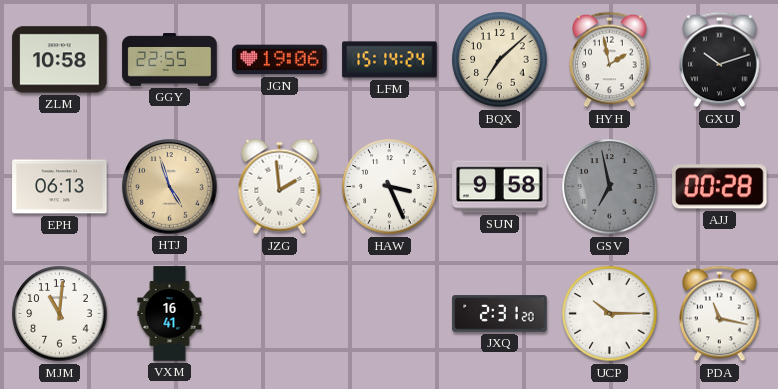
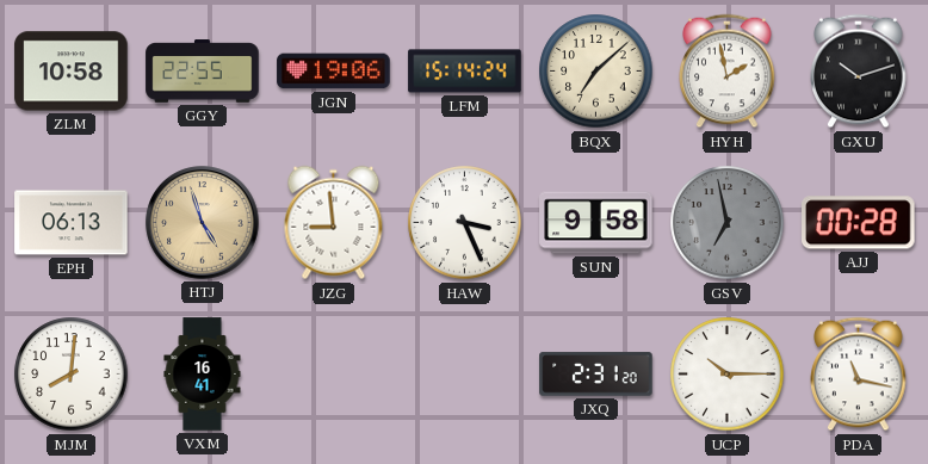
JZG: 1:59 -> 8:59 (334, 223)
MJM: 11:01 -> 8:01 (72, 375)
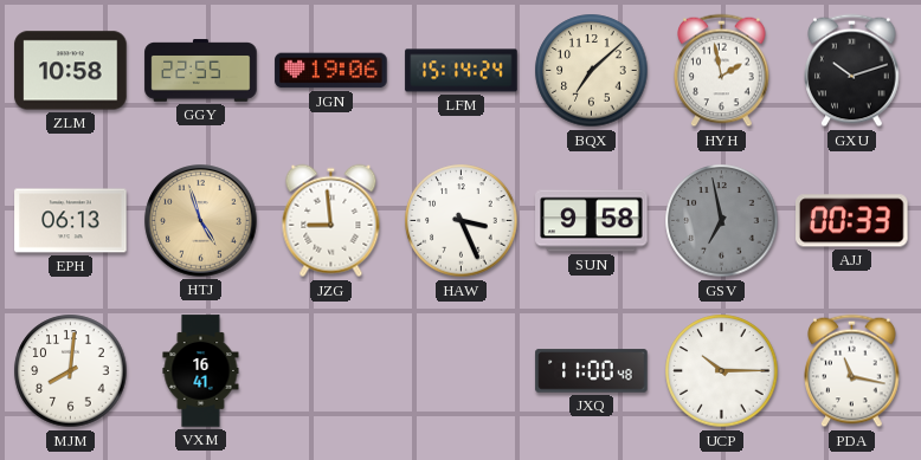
AJJ: 00:28 -> 00:33 (852, 221)
JXQ: 2:31 -> 11:00 (592, 371)
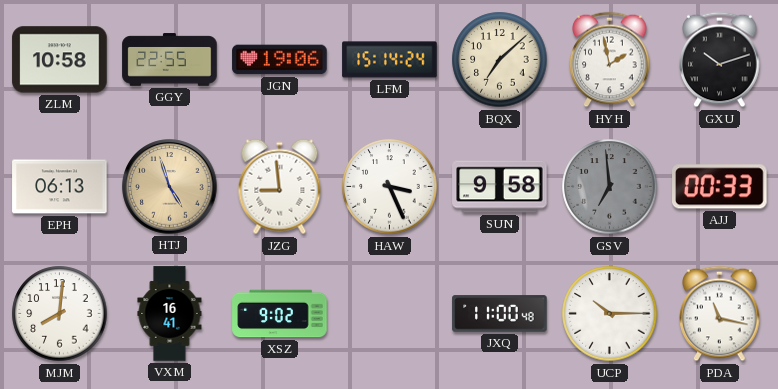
GSV: 6:58 -> 6:59 (610, 187)
XSZ: none -> 9:02 (280, 314)
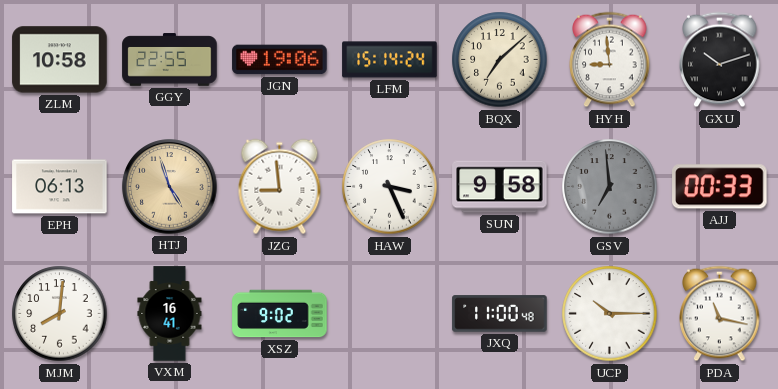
HYH: 1:58 -> 8:59 (610, 60)
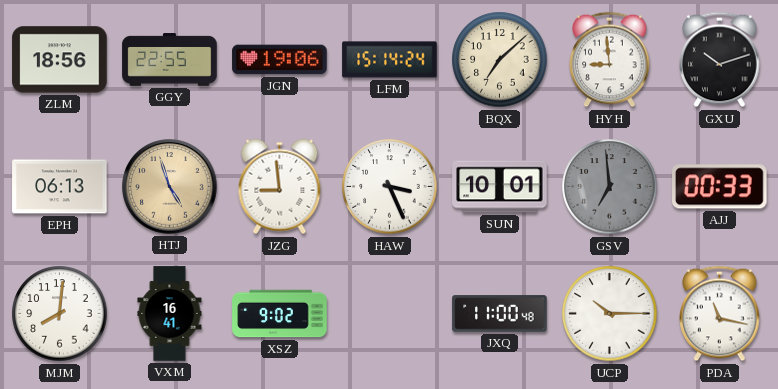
ZLM: 10:58 -> 18:56 (60, 60)
SUN: 9:58 -> 10:01 (500, 187)
